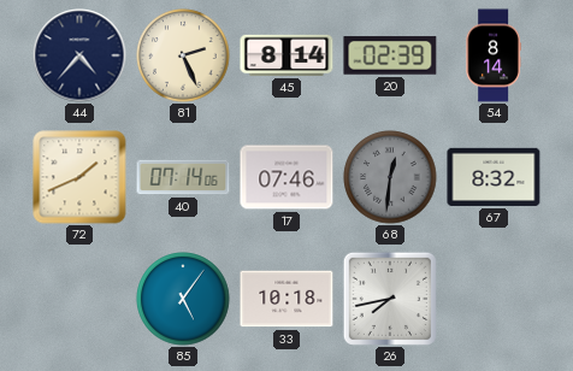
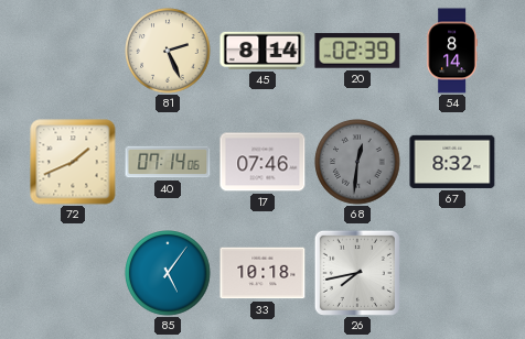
44: 4:37 -> none (79, 55)
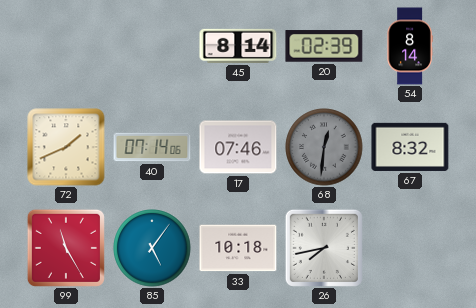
81: 2:26 -> none (168, 51)
99: none -> 11:25 (66, 248)
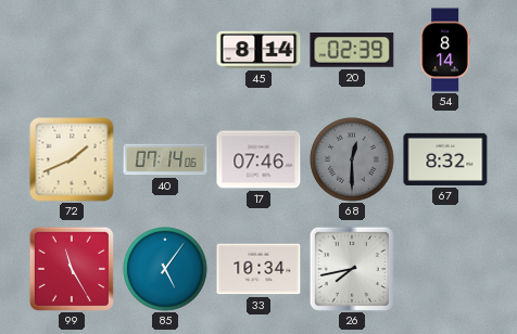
68: 12:31 -> 12:30 (352, 159)
33: 10:18 -> 10:34 (258, 269)
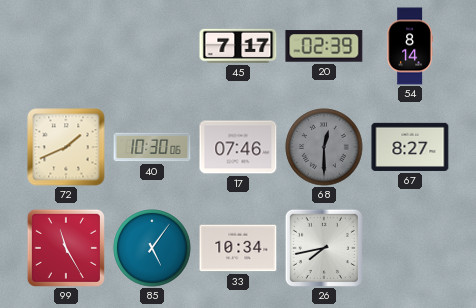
45: 8:14 -> 7:17 (238, 46)
40: 07:14 -> 10:30 (152, 147)
67: 8:32 -> 8:27 (410, 147)
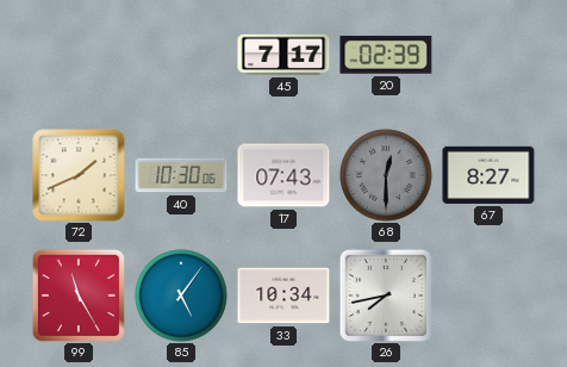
54: 8:14 -> none (410, 46)
17: 07:46 -> 07:43 (283, 175)
